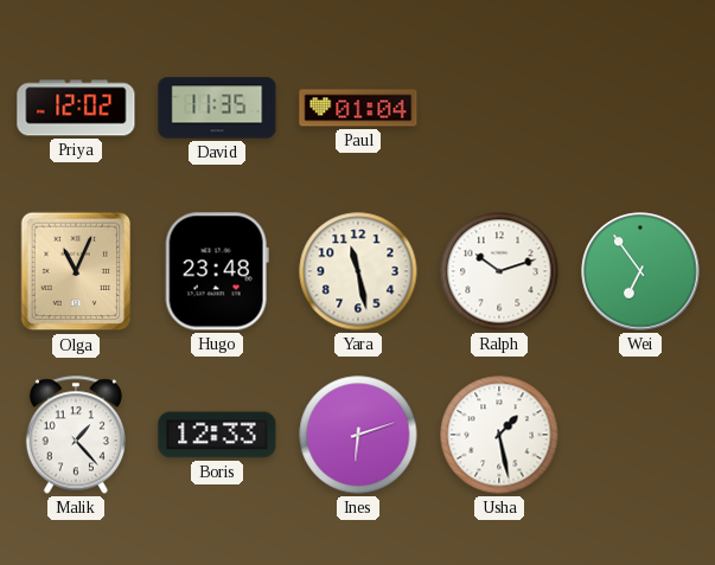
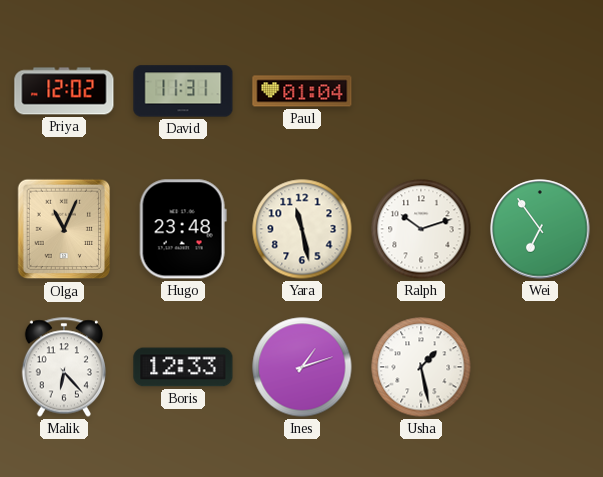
David: 11:35 -> 11:31 (183, 91)
Malik: 1:23 -> 6:23 (64, 367)
Ines: 6:12 -> 1:12 (302, 367)
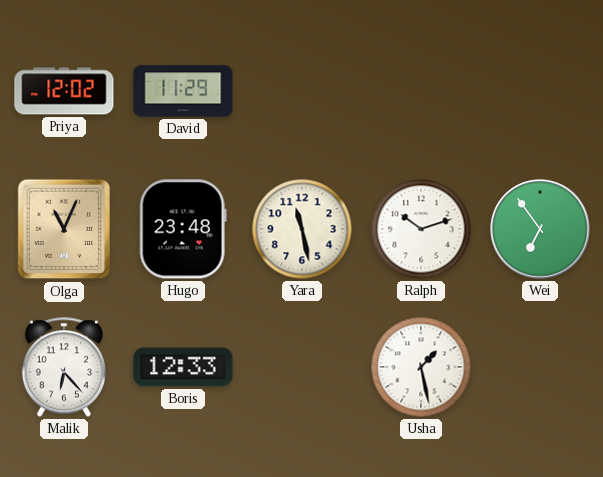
David: 11:31 -> 11:29 (183, 91)
Paul: 01:04 -> none (302, 91)
Ines: 1:12 -> none (302, 367)
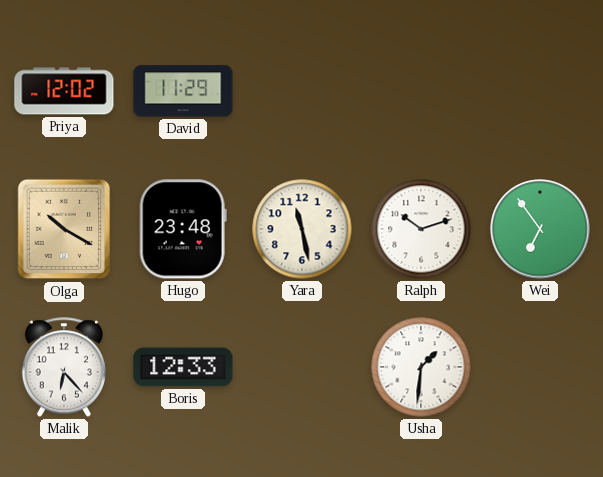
Olga: 11:04 -> 10:20 (64, 229)
Usha: 1:28 -> 1:31 (421, 367)
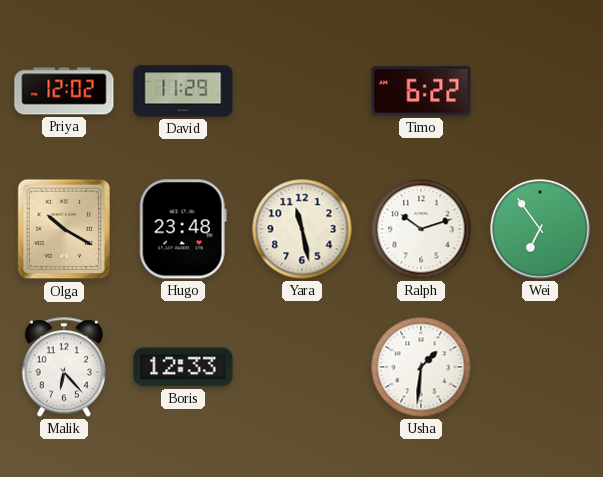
Timo: none -> 6:22 (421, 91)
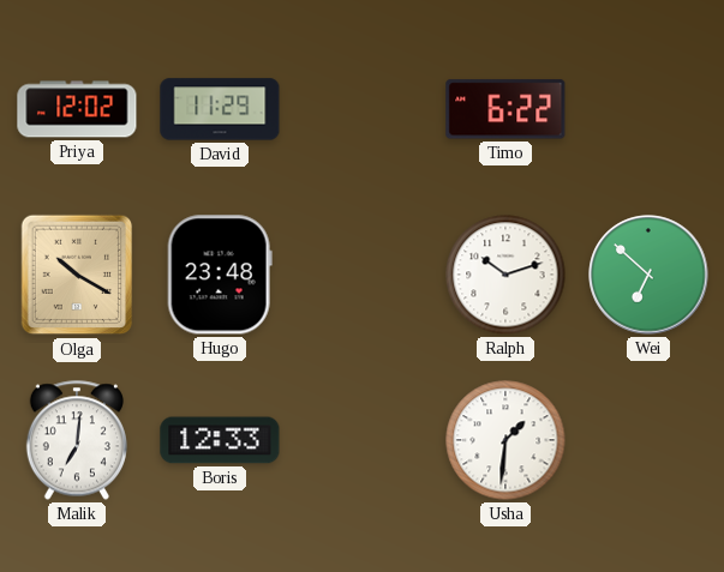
Yara: 11:28 -> none (302, 229)
Wei: 6:54 -> 6:52 (648, 275)
Malik: 6:23 -> 7:01 (77, 440)
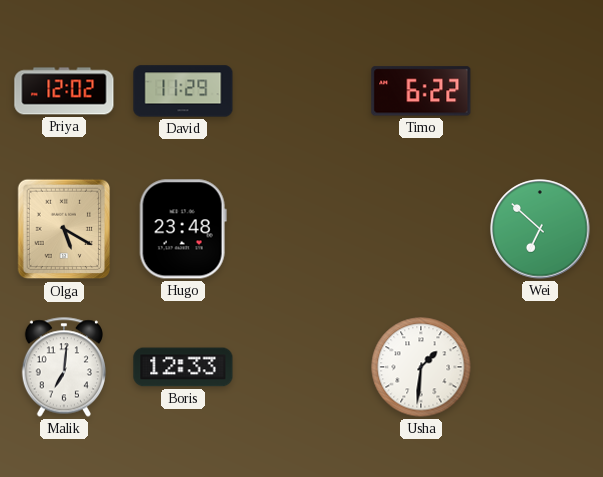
Olga: 10:20 -> 5:20 (64, 229)
Ralph: 10:12 -> none (505, 275)
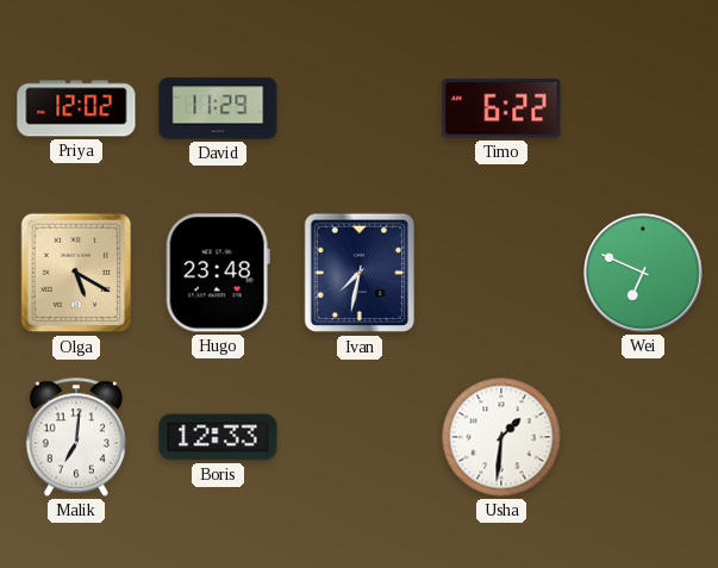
Ivan: none -> 7:32 (360, 273)
Wei: 6:52 -> 6:49 (643, 273)
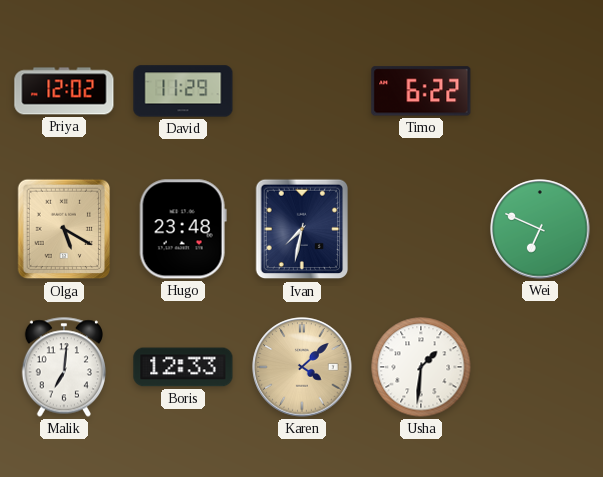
Karen: none -> 4:08 (302, 367)
